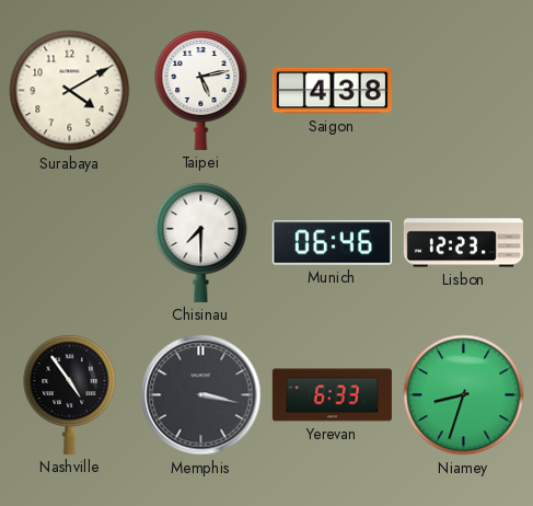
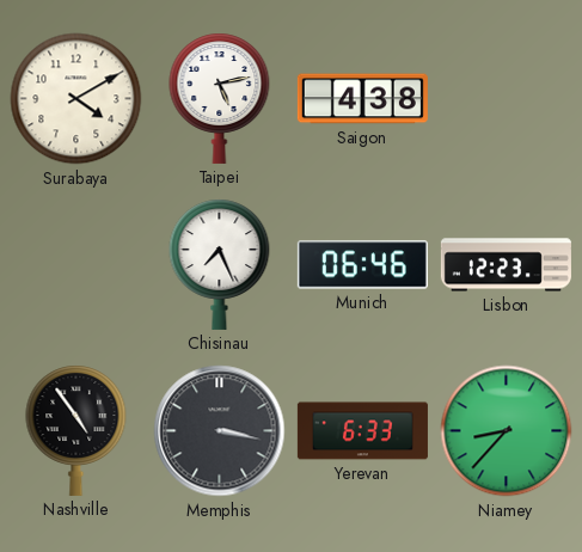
Chisinau: 7:30 -> 7:26 (220, 264)
Niamey: 8:33 -> 8:37 (507, 431)
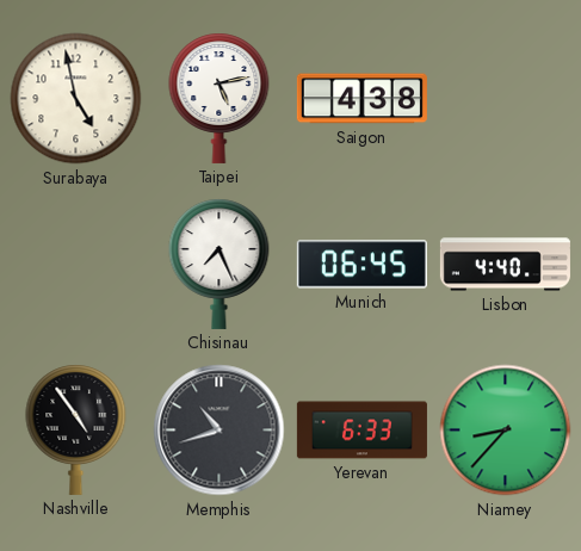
Surabaya: 4:10 -> 4:58 (76, 99)
Munich: 06:46 -> 06:45 (361, 265)
Lisbon: 12:23 -> 4:40 (505, 265)
Memphis: 3:17 -> 10:42 (220, 431)
